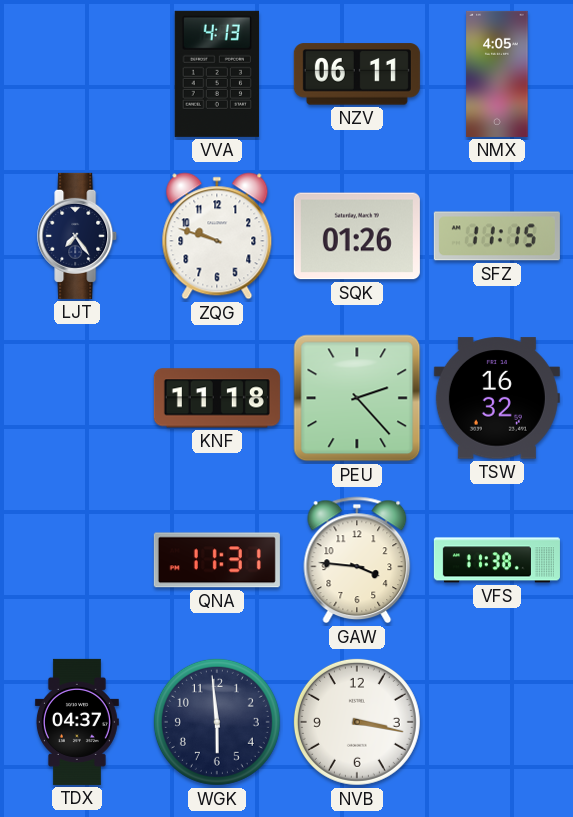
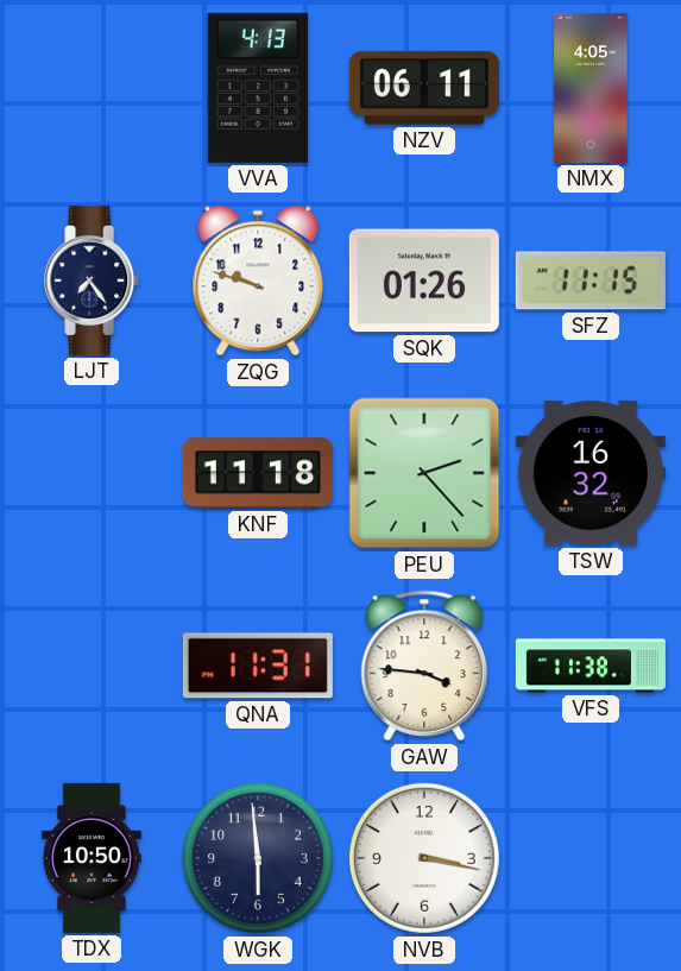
TDX: 04:37 -> 10:50 (92, 858)
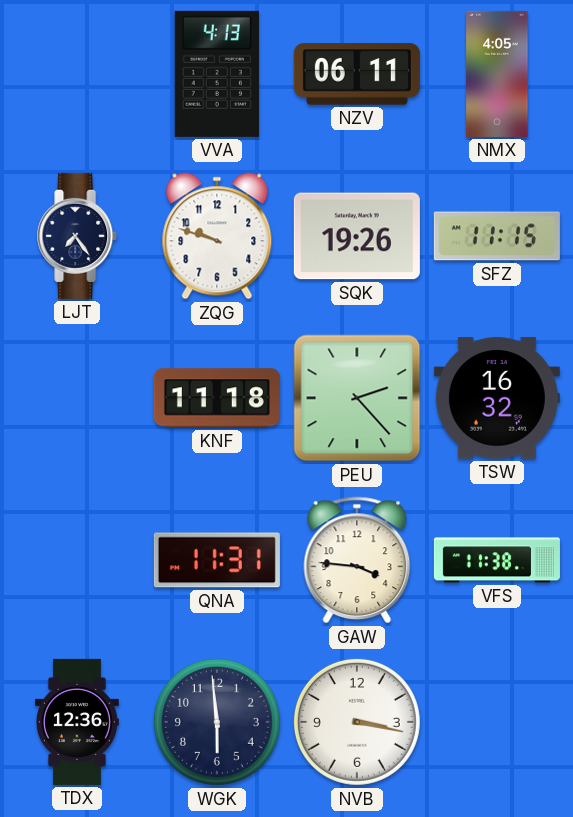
SQK: 01:26 -> 19:26 (357, 236)
TDX: 10:50 -> 12:36 (77, 722)
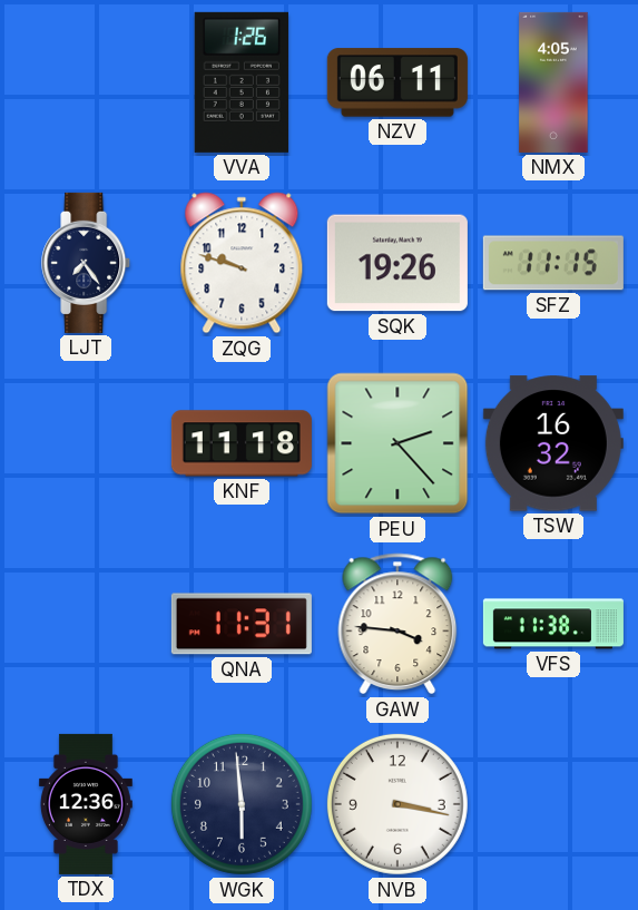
VVA: 4:13 -> 1:26 (242, 82)
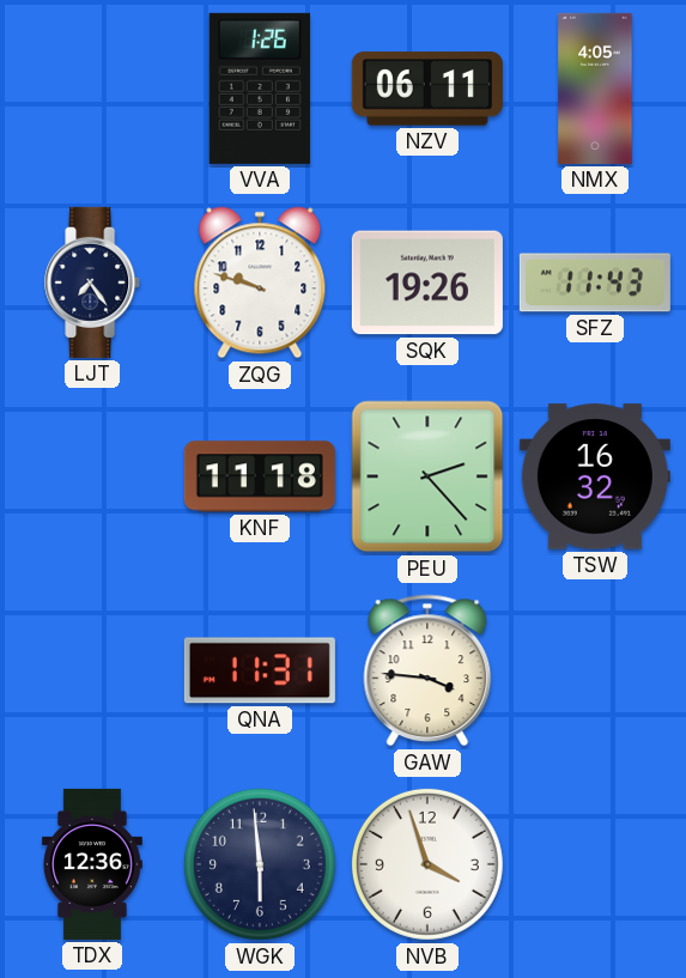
SFZ: 11:15 -> 11:43 (595, 283)
VFS: 11:38 -> none (553, 624)
NVB: 3:17 -> 3:57 (427, 864)
